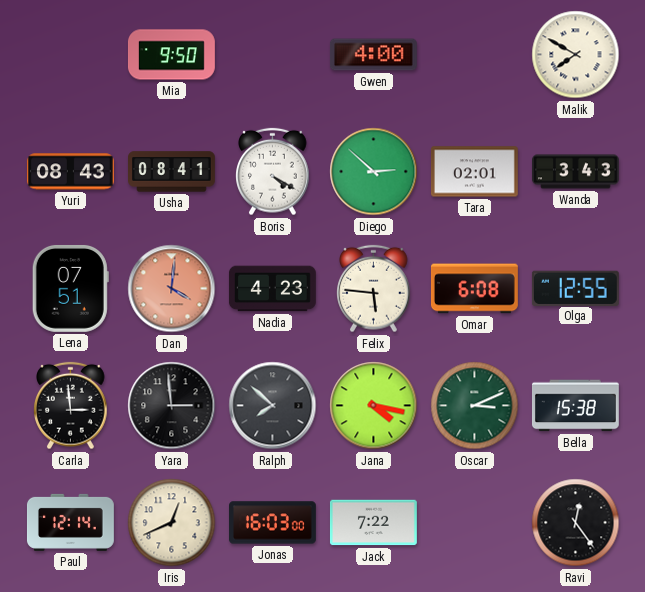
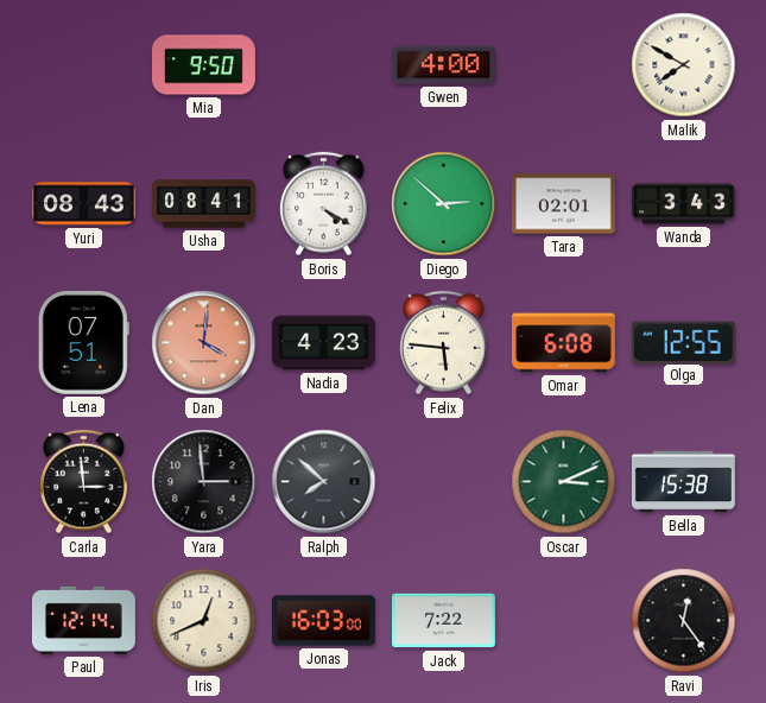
Jana: 4:17 -> none (374, 406)
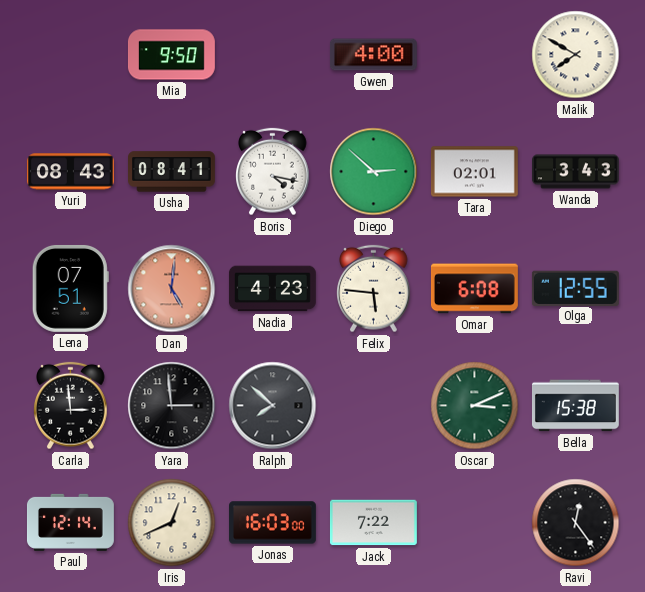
Boris: 4:20 -> 4:17 (273, 172)
Dan: 4:01 -> 5:01 (172, 289)
